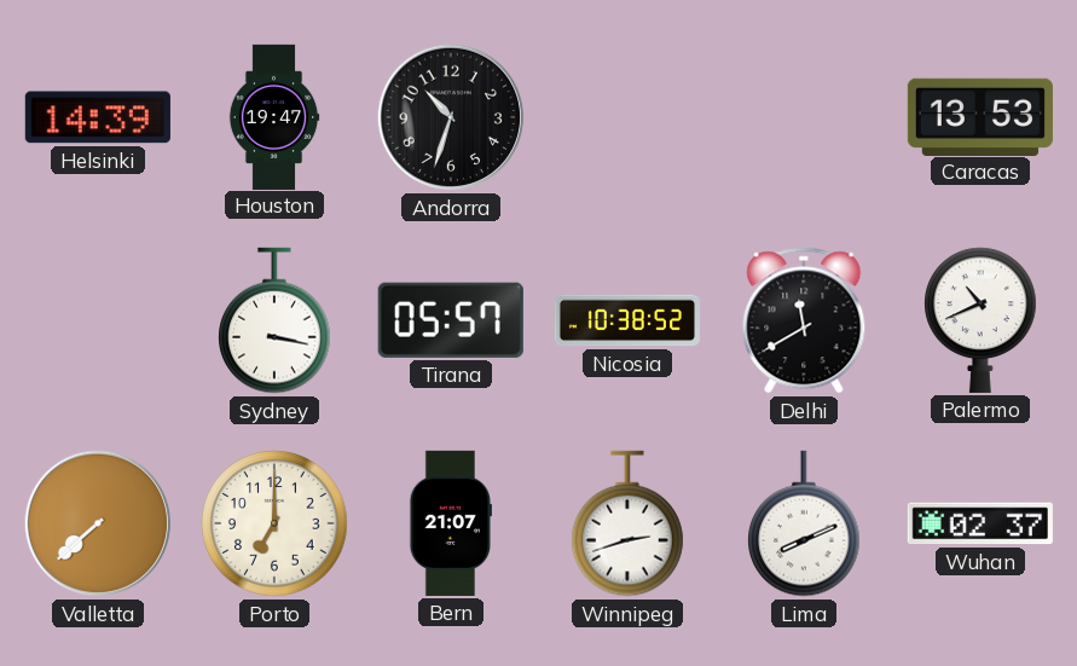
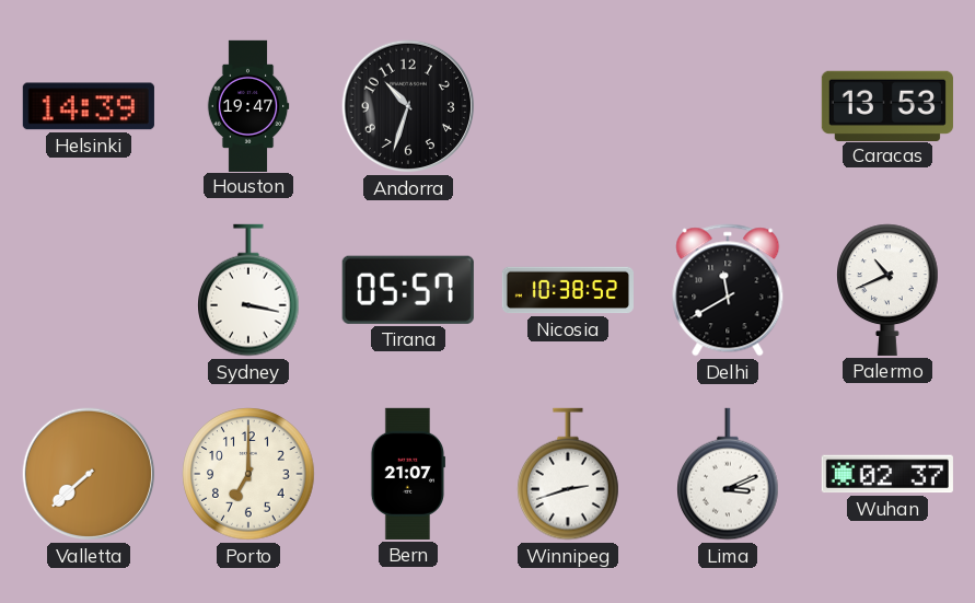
Lima: 8:11 -> 3:11 (729, 474)
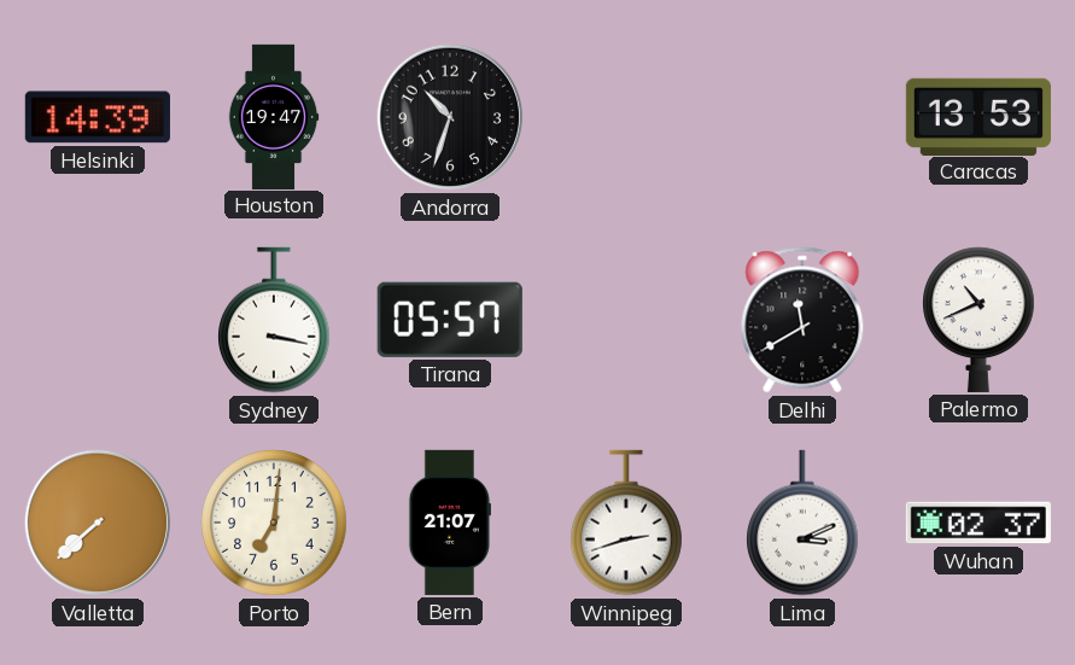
Nicosia: 10:38 -> none (568, 290)
Porto: 7:00 -> 7:01 (274, 523)
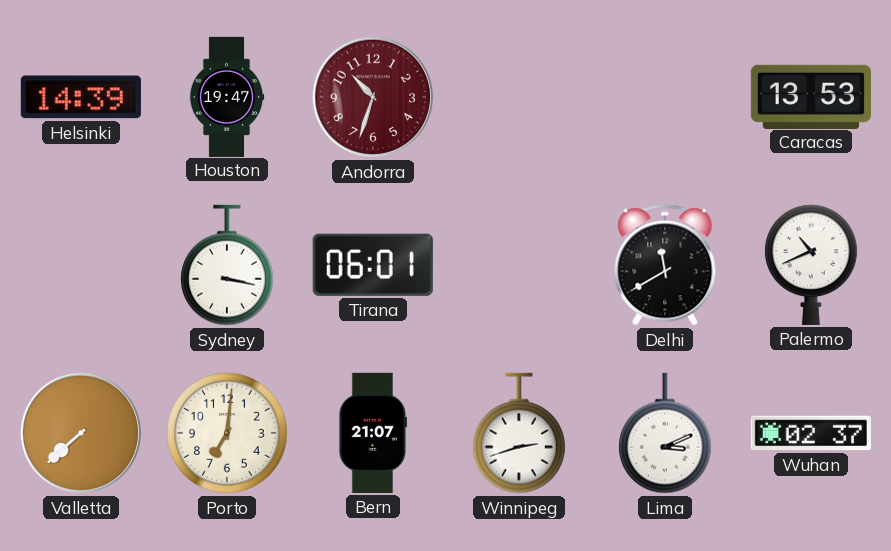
Andorra dial: black -> burgundy (373, 97)
Tirana: 05:57 -> 06:01 (373, 265)
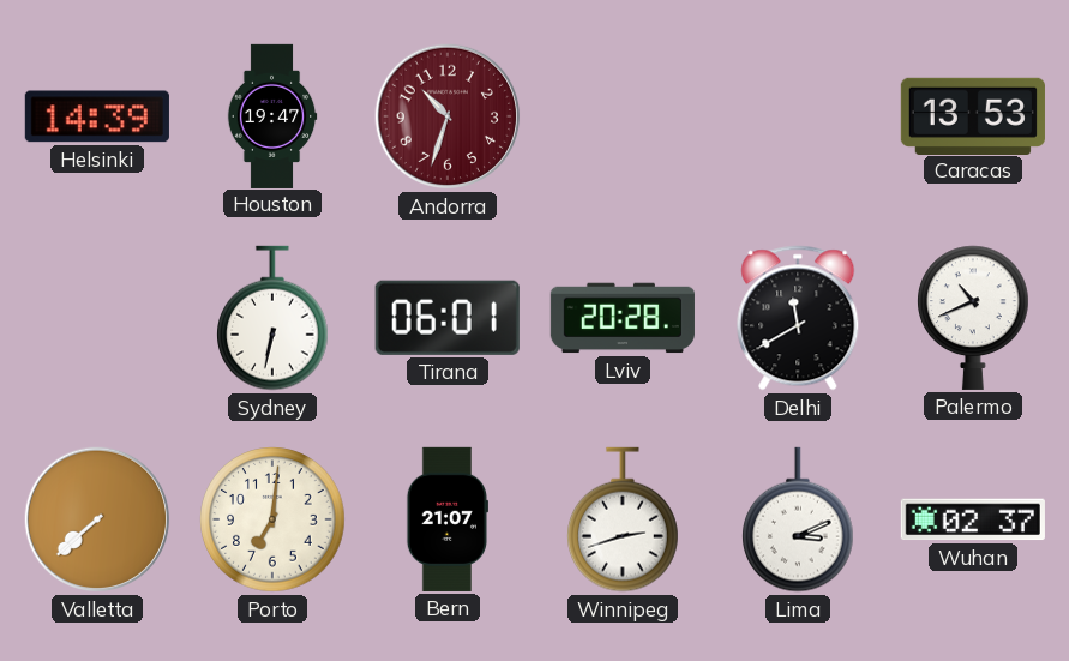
Sydney: 3:17 -> 6:32 (274, 318)
Lviv: none -> 20:28 (623, 318)
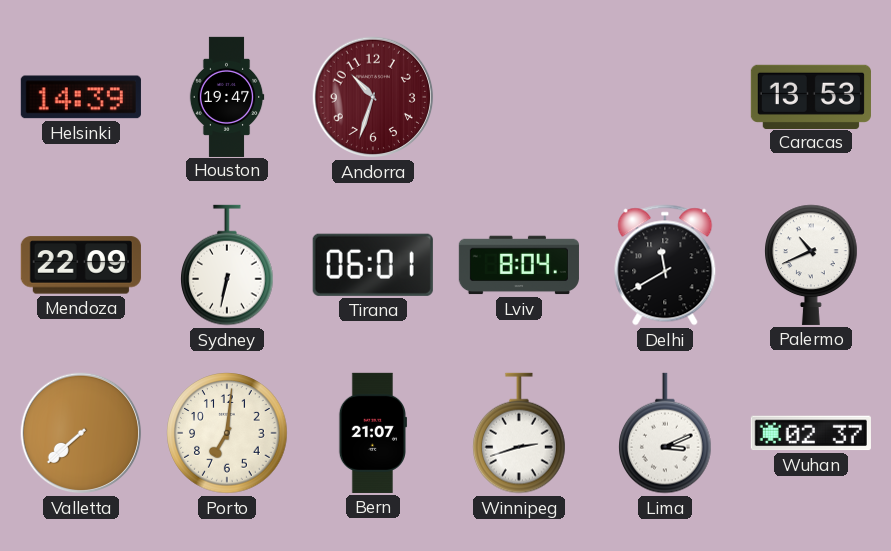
Mendoza: none -> 22:09 (81, 265)
Lviv: 20:28 -> 8:04 (519, 265)
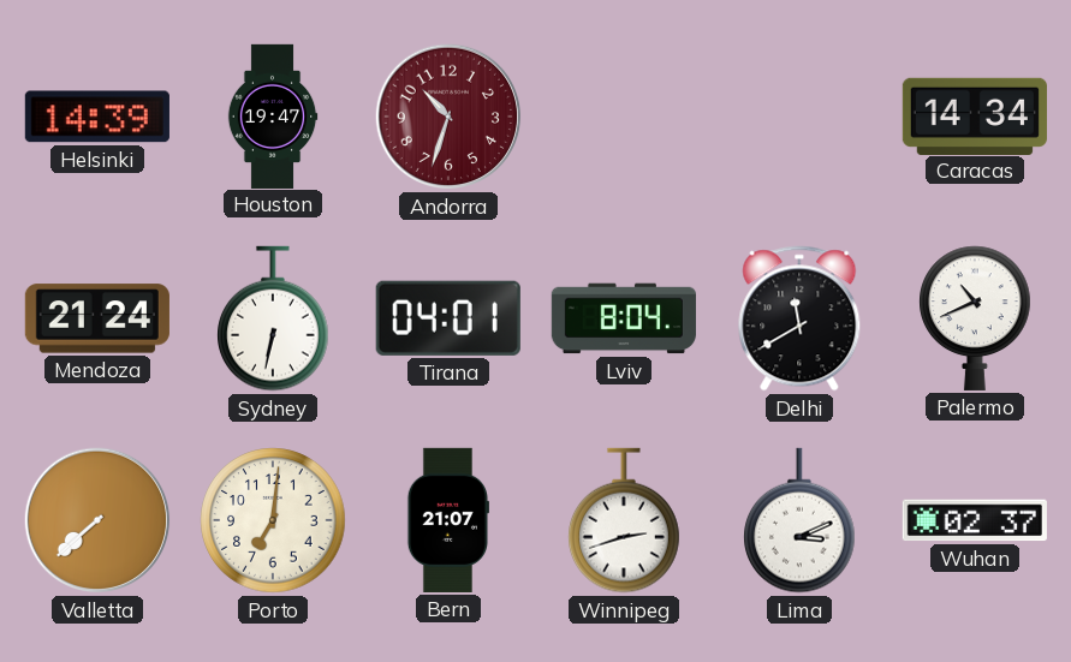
Caracas: 13:53 -> 14:34 (975, 115)
Mendoza: 22:09 -> 21:24 (97, 318)
Tirana: 06:01 -> 04:01 (448, 318)
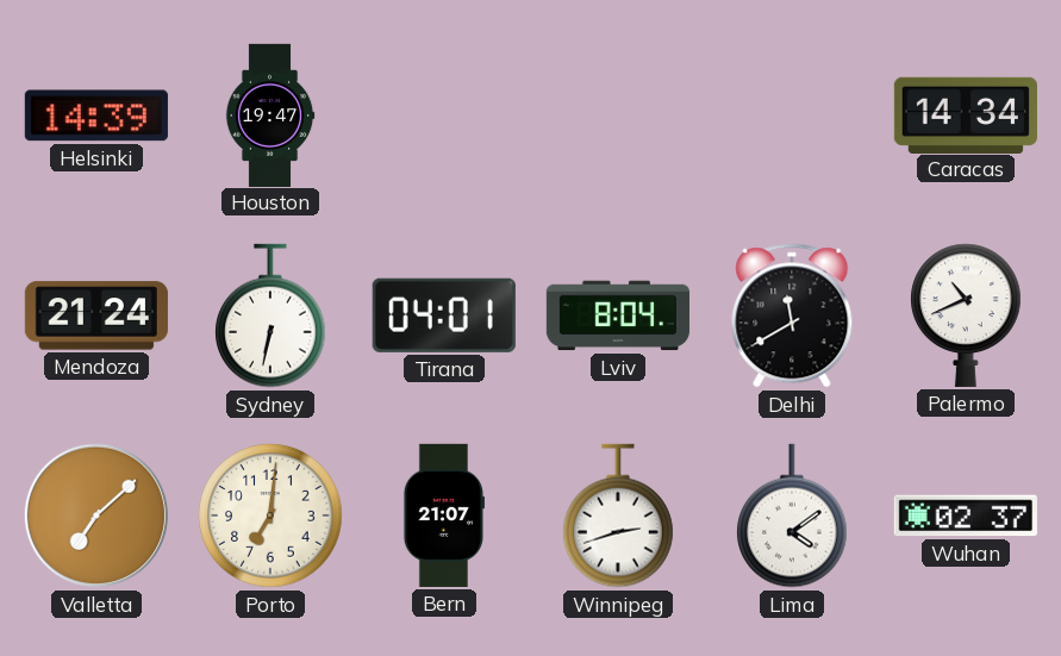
Andorra: 10:33 -> none (448, 117)
Valletta: 7:38 -> 7:08 (96, 516)
Lima: 3:11 -> 4:09 (793, 516)
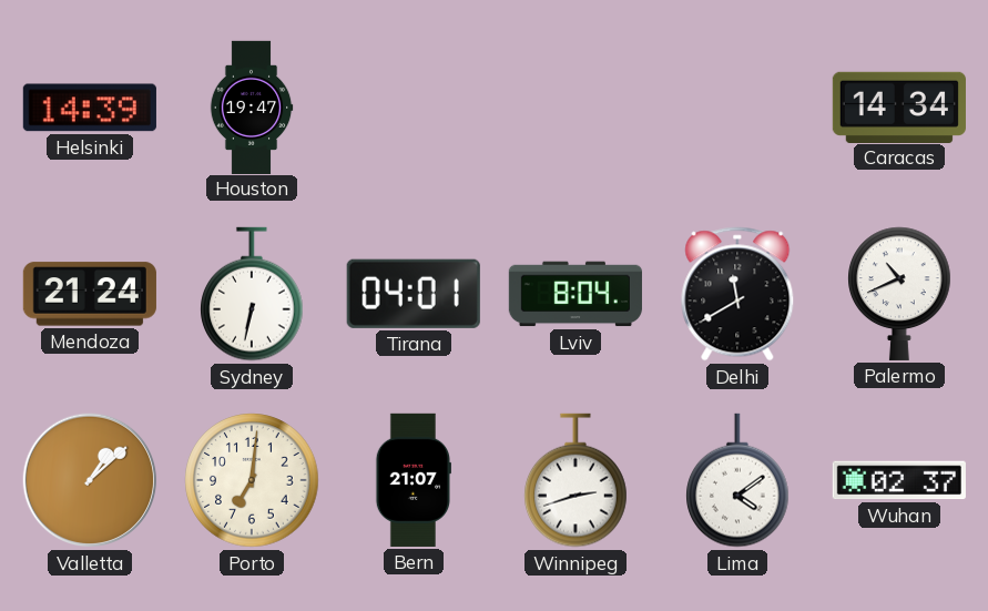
Valletta: 7:08 -> 1:08 (90, 480)
